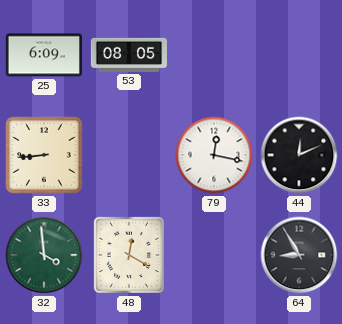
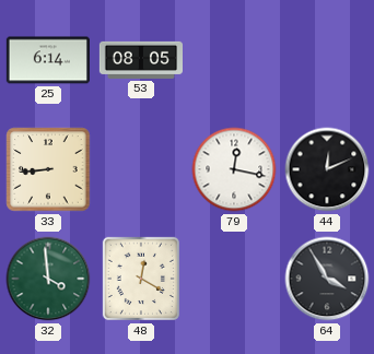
25: 6:09 -> 6:14 (48, 60)
64: 8:55 -> 3:55 (327, 279)
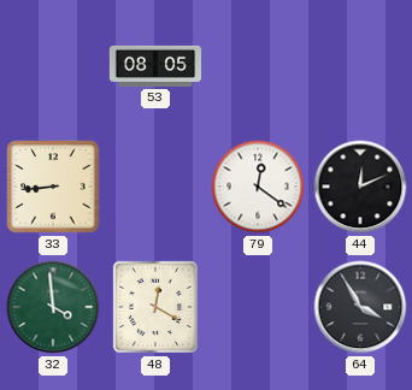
25: 6:14 -> none (48, 60)
79: 12:17 -> 12:21 (258, 187)
